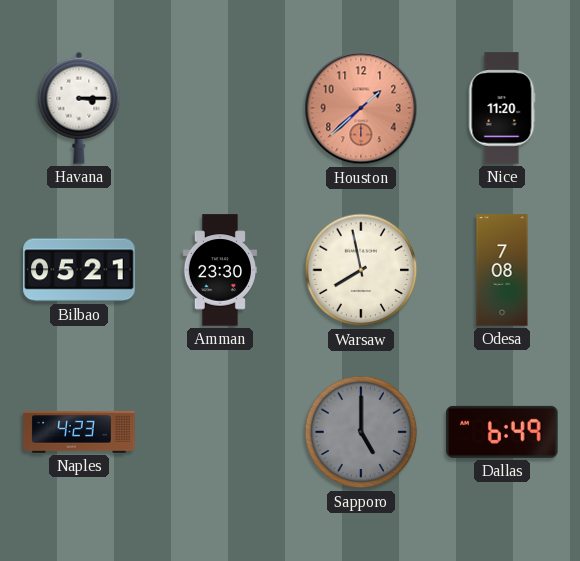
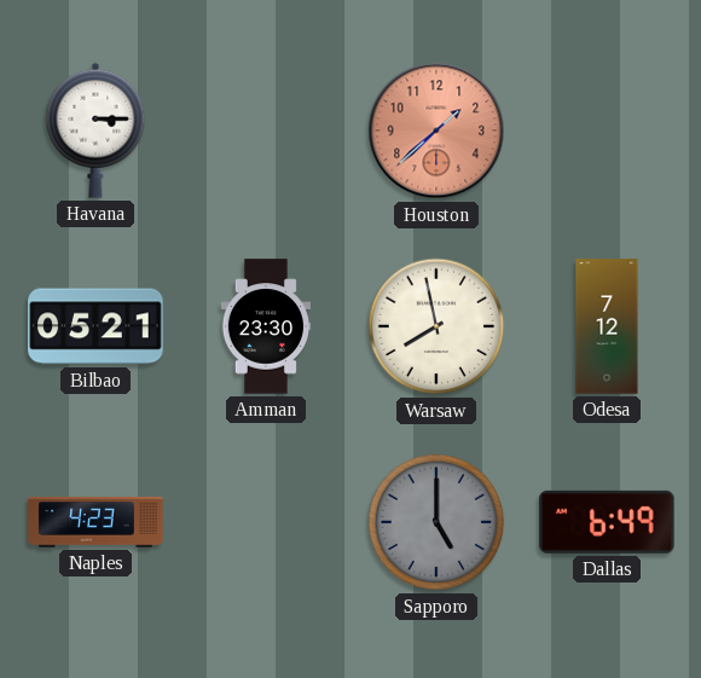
Nice: 11:20 -> none (502, 108)
Odesa: 7:08 -> 7:12 (607, 326)
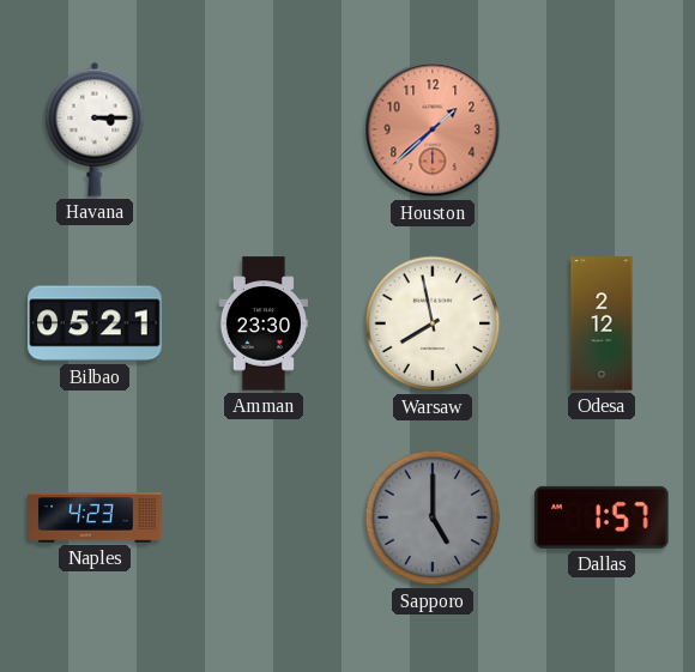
Odesa: 7:12 -> 2:12 (602, 323)
Dallas: 6:49 -> 1:57 (602, 517)
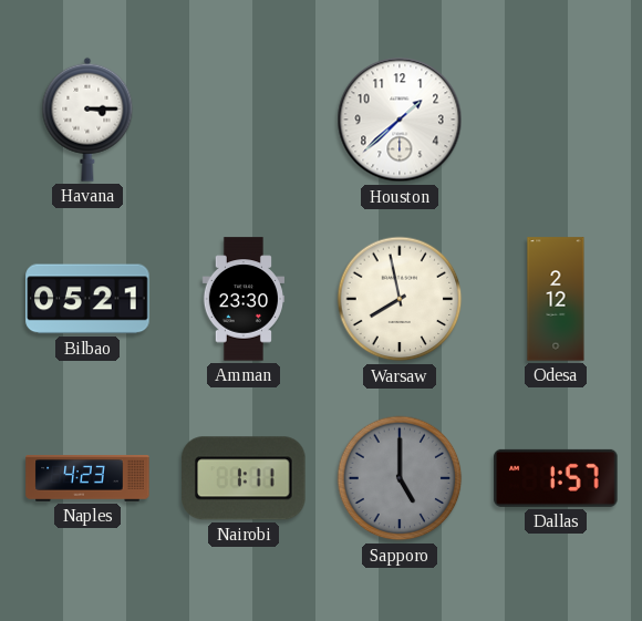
Houston dial: salmon -> white (400, 120)
Nairobi: none -> 1:11 (244, 478)
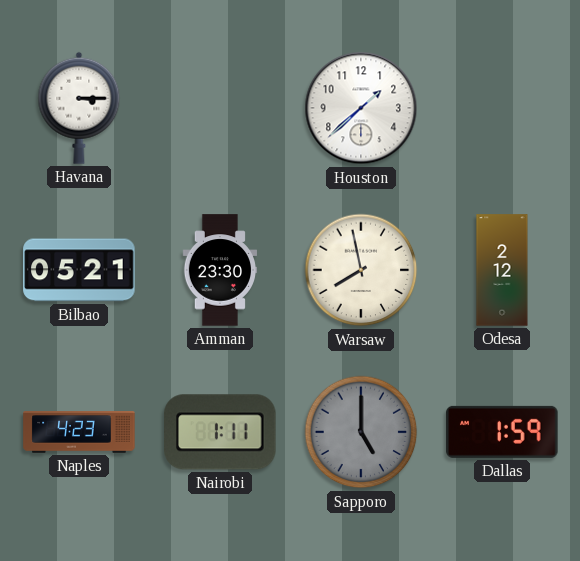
Dallas: 1:57 -> 1:59 (502, 432)
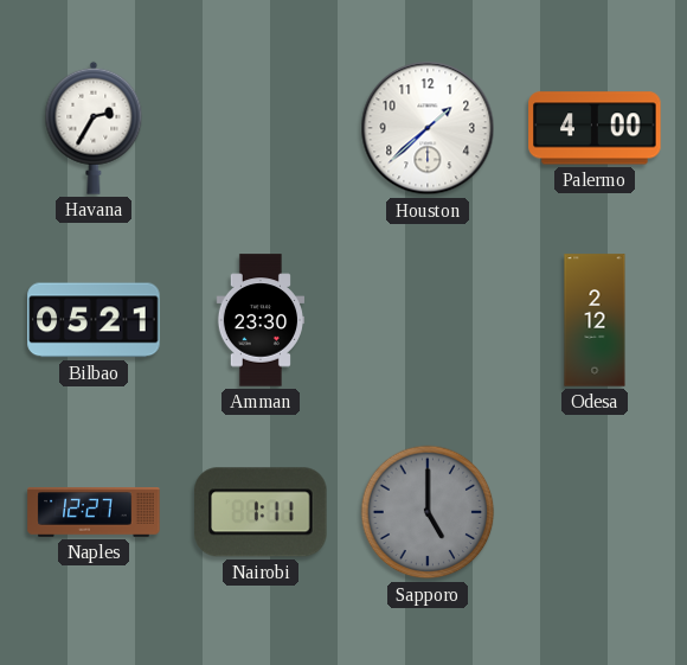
Havana: 3:15 -> 2:35 (94, 128)
Palermo: none -> 4:00 (595, 128)
Warsaw: 7:58 -> none (361, 270)
Naples: 4:23 -> 12:27 (94, 512)
Dallas: 1:59 -> none (502, 432)
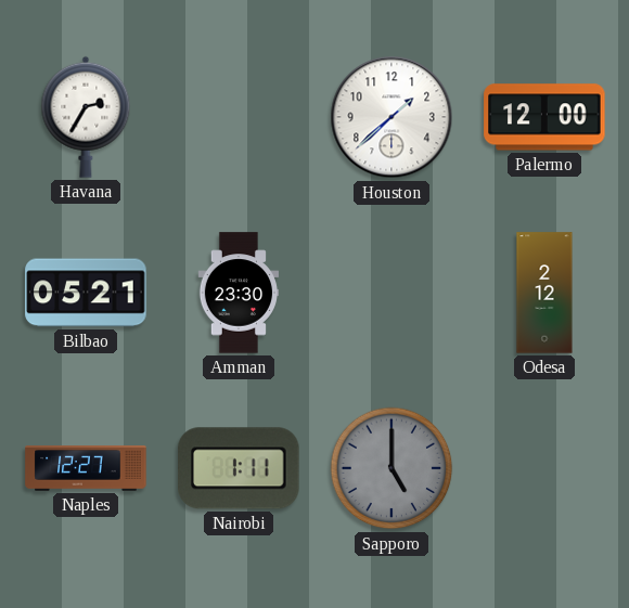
Palermo: 4:00 -> 12:00 (544, 117)
